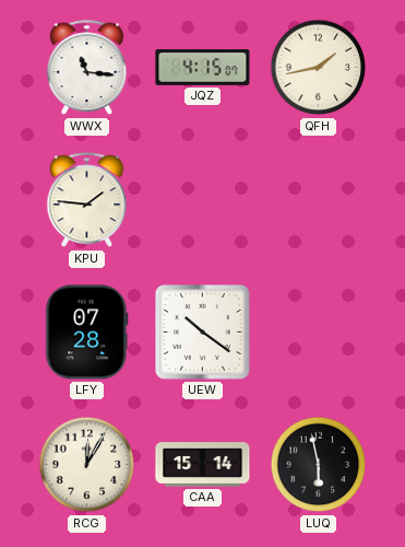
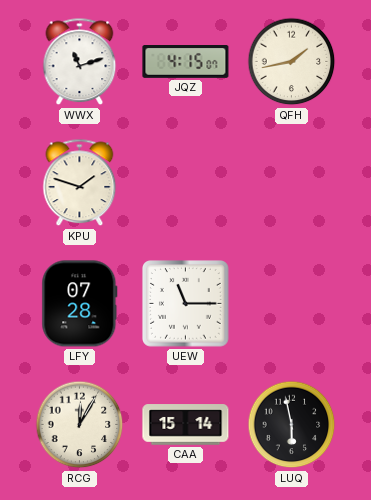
WWX: 11:16 -> 11:12 (80, 62)
KPU: 1:46 -> 1:48 (80, 183)
UEW: 10:21 -> 11:15 (186, 304)
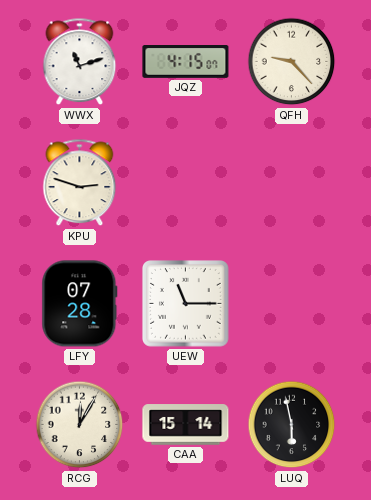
QFH: 1:43 -> 9:23 (292, 62)
KPU: 1:48 -> 2:48 (80, 183)
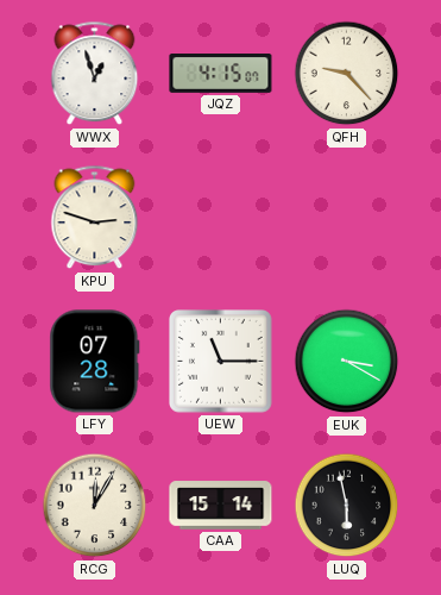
WWX: 11:12 -> 12:57 (95, 74)
EUK: none -> 3:20 (347, 362)
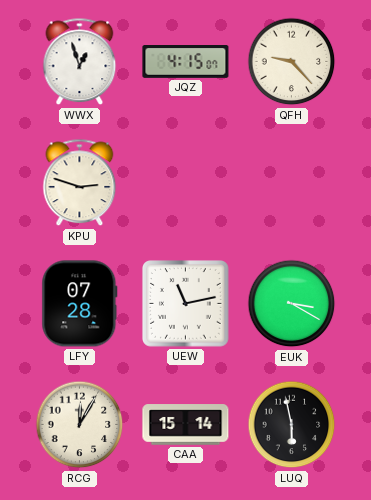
UEW: 11:15 -> 11:13 (186, 304)
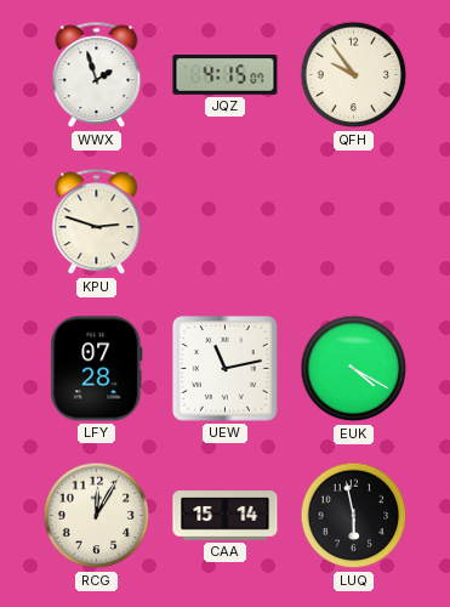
WWX: 12:57 -> 1:57 (97, 75)
QFH: 9:23 -> 9:54 (354, 75)
EUK: 3:20 -> 4:20 (354, 369)
